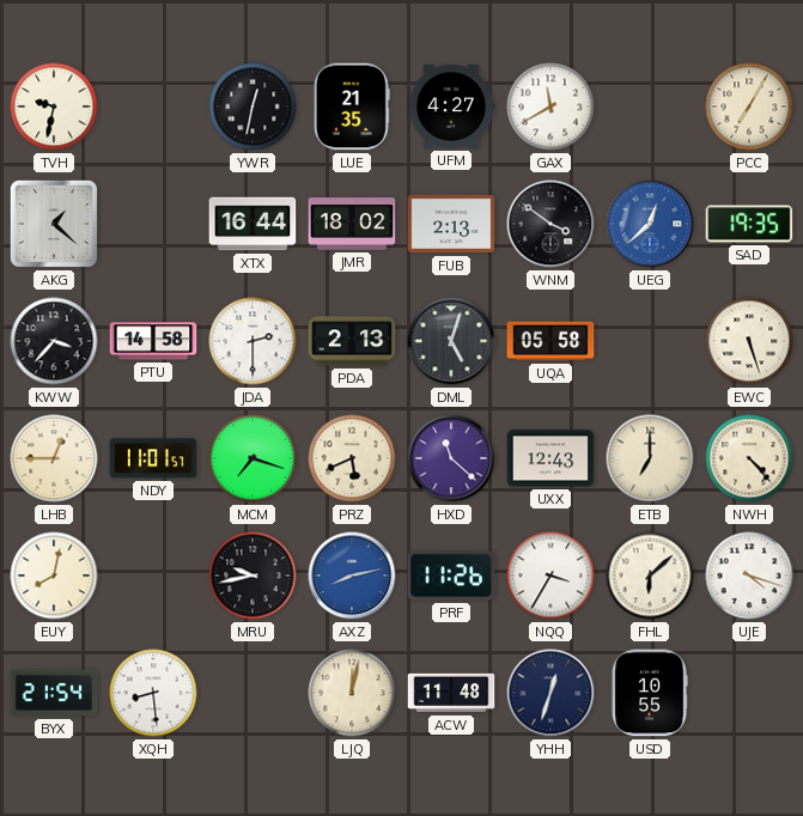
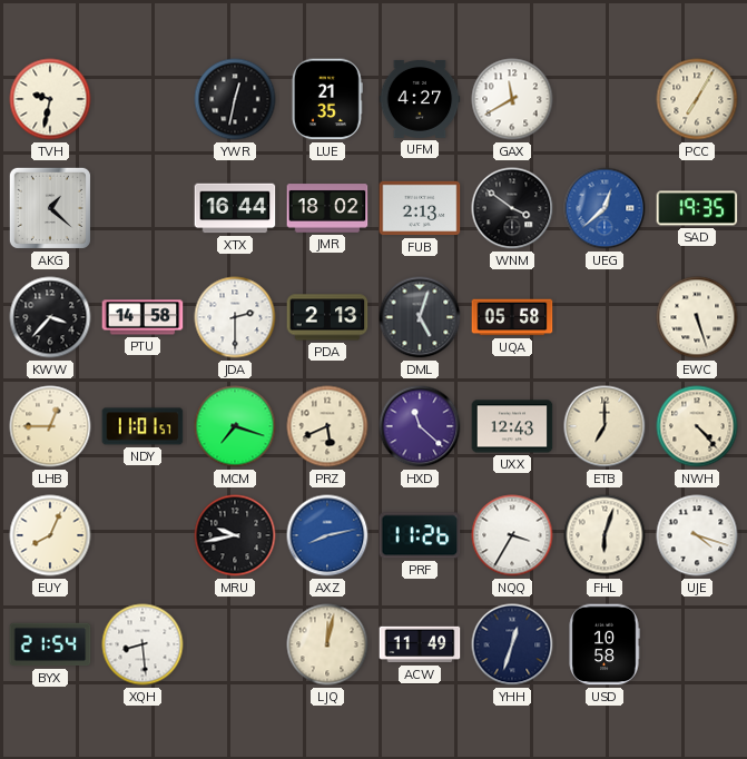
EUY: 8:02 -> 8:04 (50, 535)
FHL: 6:08 -> 6:03 (605, 535)
ACW: 11:48 -> 11:49 (420, 644)
USD: 10:55 -> 10:58 (605, 644)
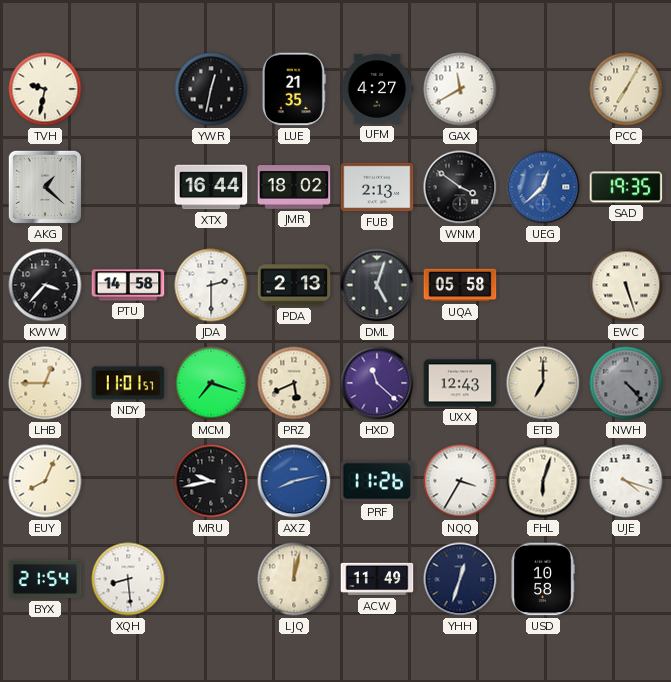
NWH dial: cream -> grey (626, 383)
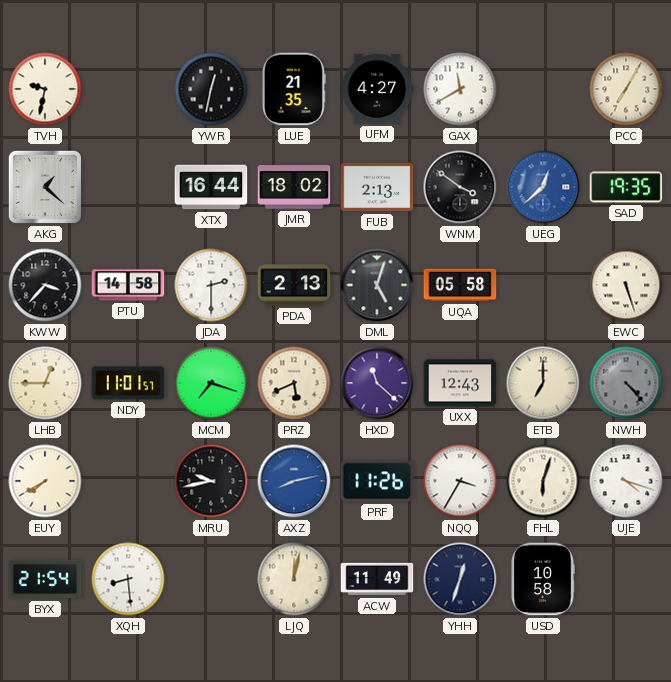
EUY: 8:04 -> 7:40 (45, 481)
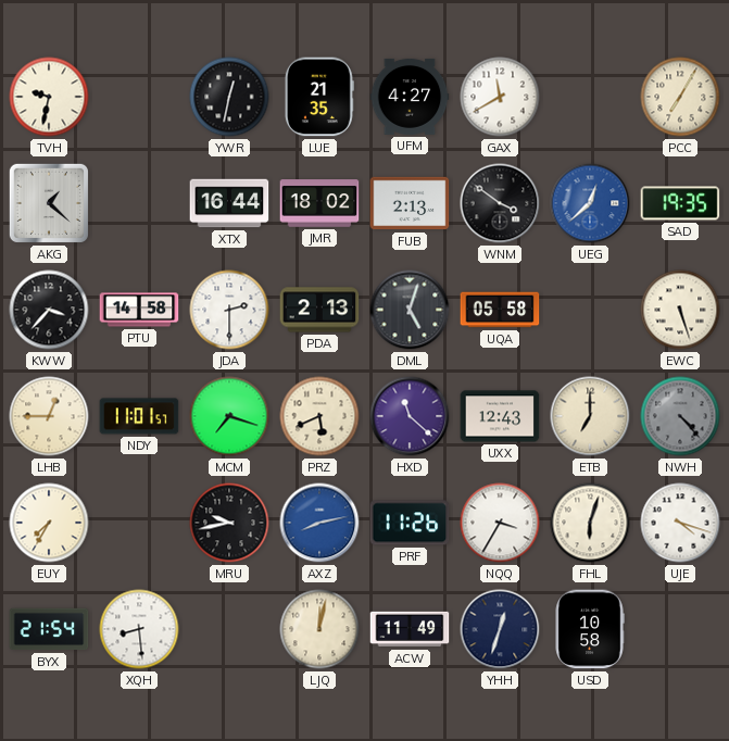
EUY: 7:40 -> 7:35 (49, 523)
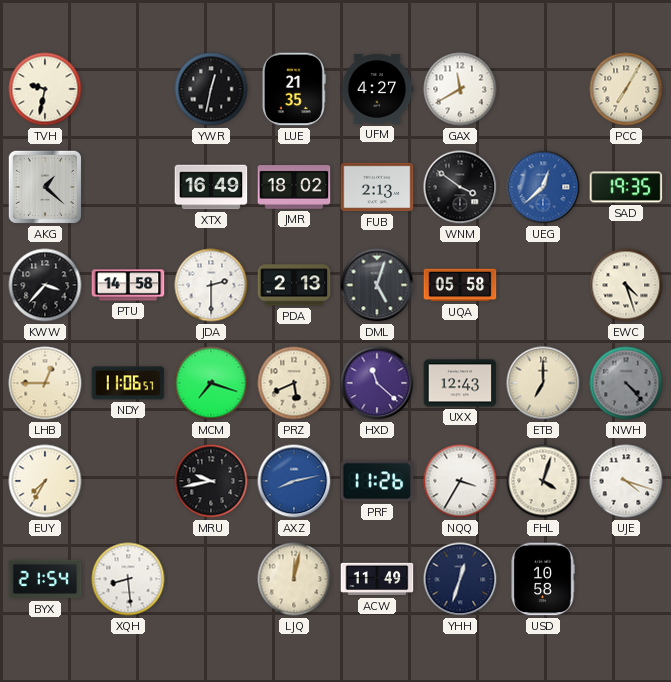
XTX: 16:44 -> 16:49 (211, 187)
EWC: 5:27 -> 4:27 (626, 285)
NDY: 11:01 -> 11:06 (128, 383)
FHL: 6:03 -> 4:03 (543, 481)
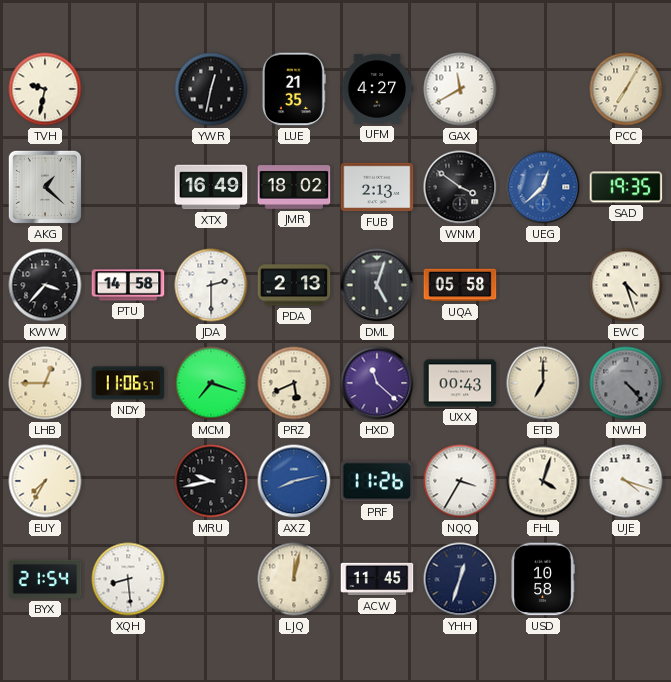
UXX: 12:43 -> 00:43 (460, 383)
ACW: 11:49 -> 11:45 (377, 579)
